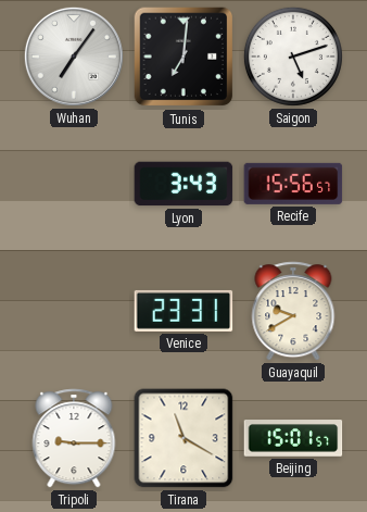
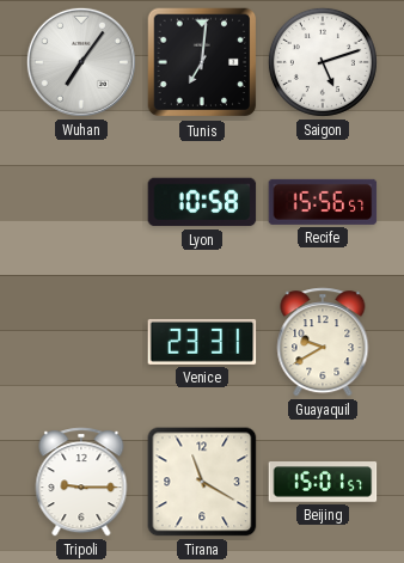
Lyon: 3:43 -> 10:58 (202, 202)
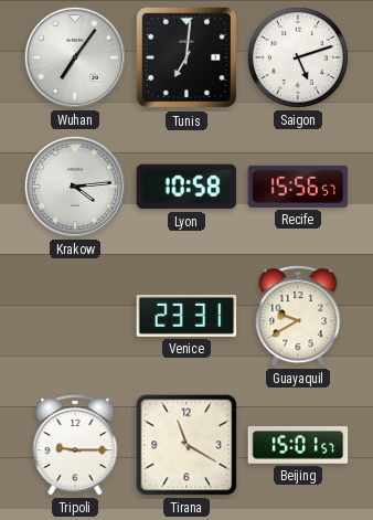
Krakow: none -> 4:14 (75, 187)
